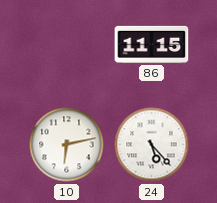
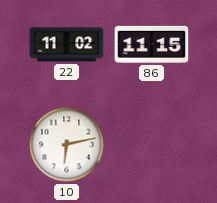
22: none -> 11:02 (67, 45)
24: 5:23 -> none (152, 145)
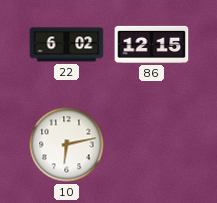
22: 11:02 -> 6:02 (67, 45)
86: 11:15 -> 12:15 (152, 44)
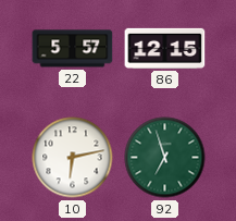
22: 6:02 -> 5:57 (73, 49)
92: none -> 6:57 (165, 158)
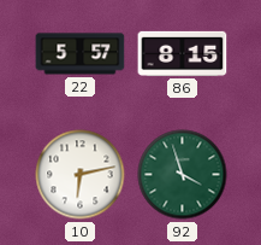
86: 12:15 -> 8:15 (183, 53)
92: 6:57 -> 3:57 (183, 175)
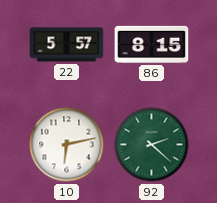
92: 3:57 -> 2:22 (152, 145)
